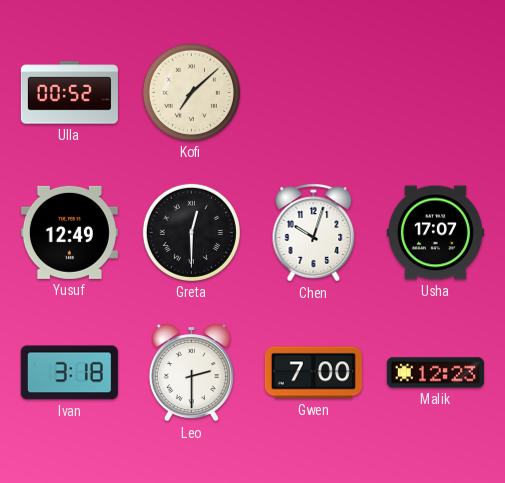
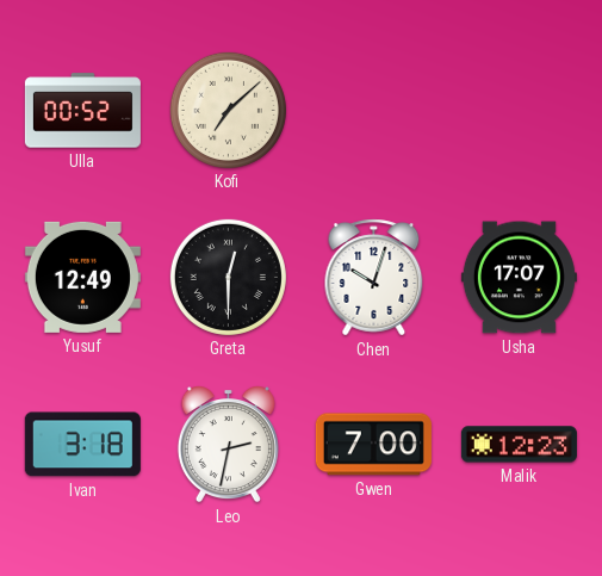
Leo: 2:30 -> 2:32 (228, 445)
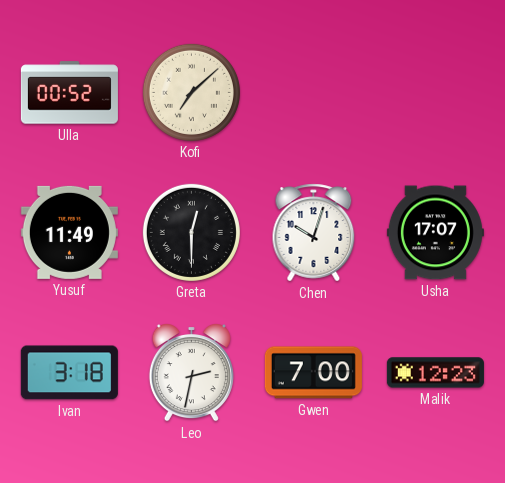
Yusuf: 12:49 -> 11:49 (69, 232)
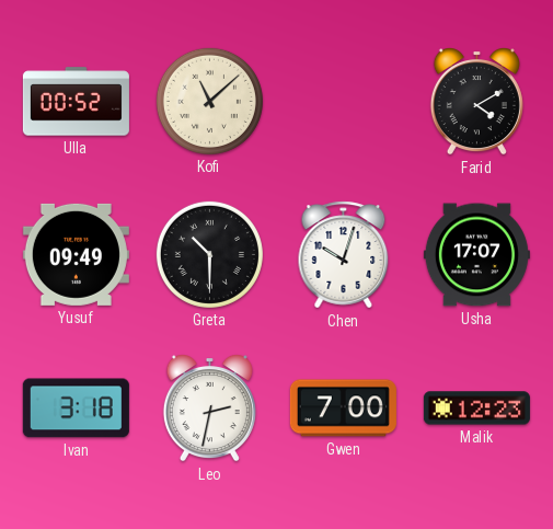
Kofi: 7:08 -> 11:08 (209, 101)
Farid: none -> 4:10 (476, 102)
Yusuf: 11:49 -> 09:49 (76, 254)
Greta: 12:30 -> 10:30 (209, 254)
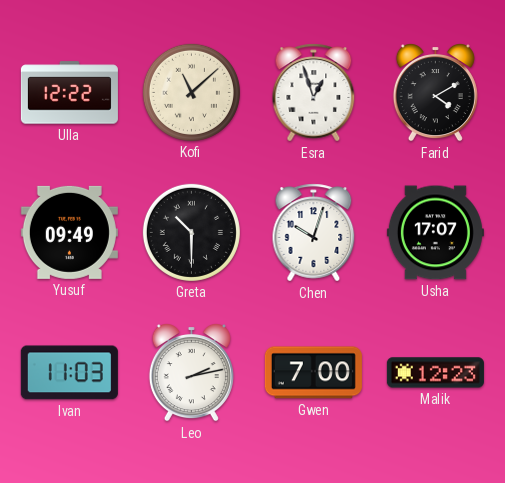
Ulla: 00:52 -> 12:22 (69, 93)
Esra: none -> 12:57 (314, 93)
Ivan: 3:18 -> 11:03 (69, 373)
Leo: 2:32 -> 2:13 (191, 373)
